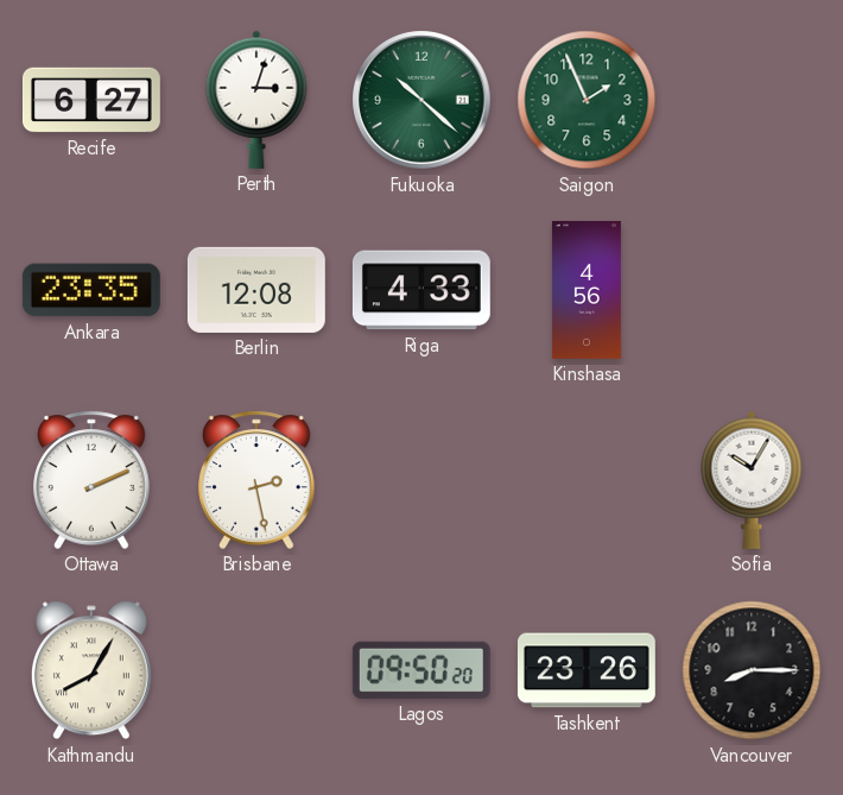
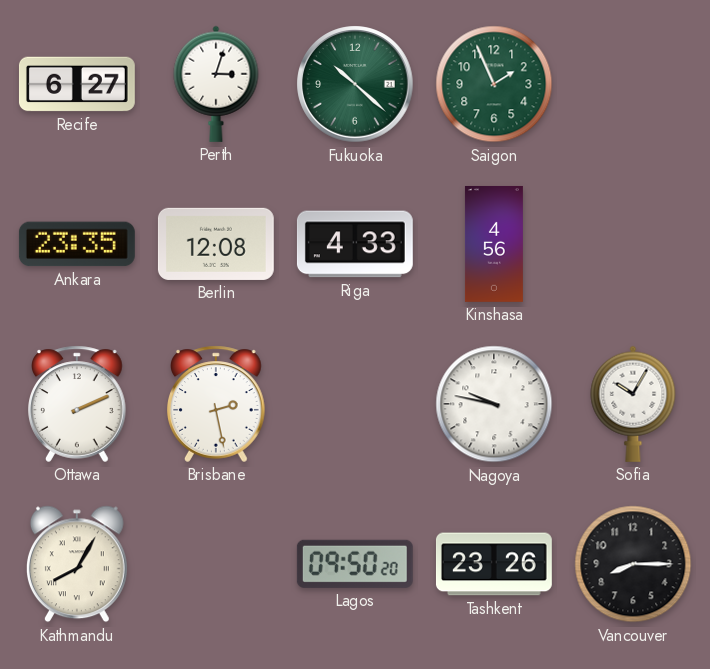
Nagoya: none -> 9:47 (494, 404)
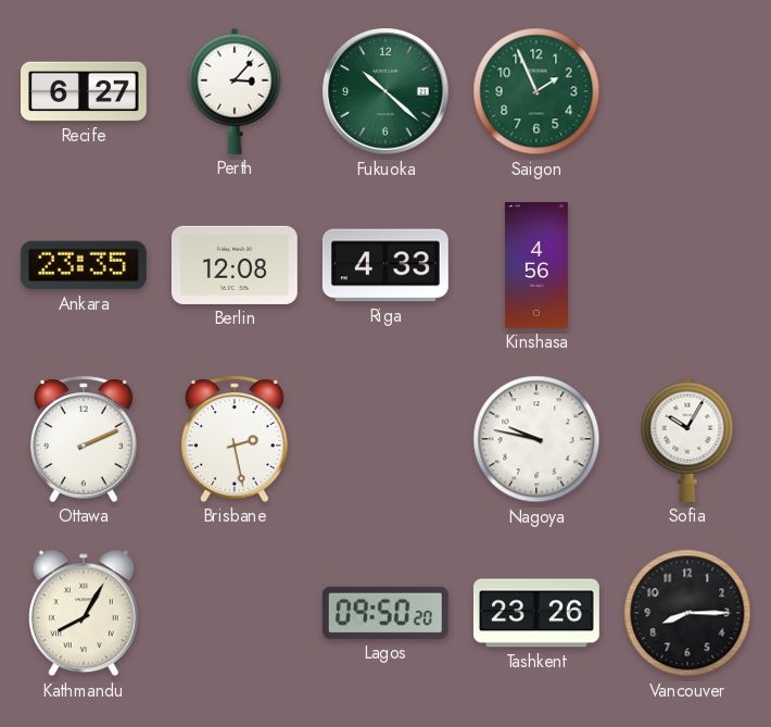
Perth: 3:03 -> 3:07 (235, 91)
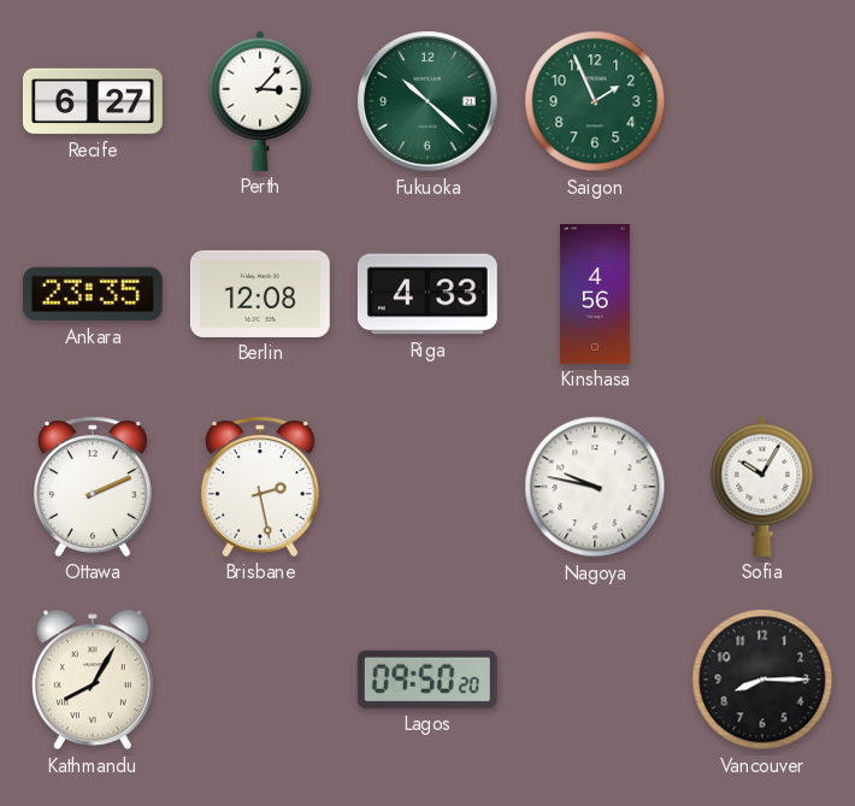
Tashkent: 23:26 -> none (536, 613)
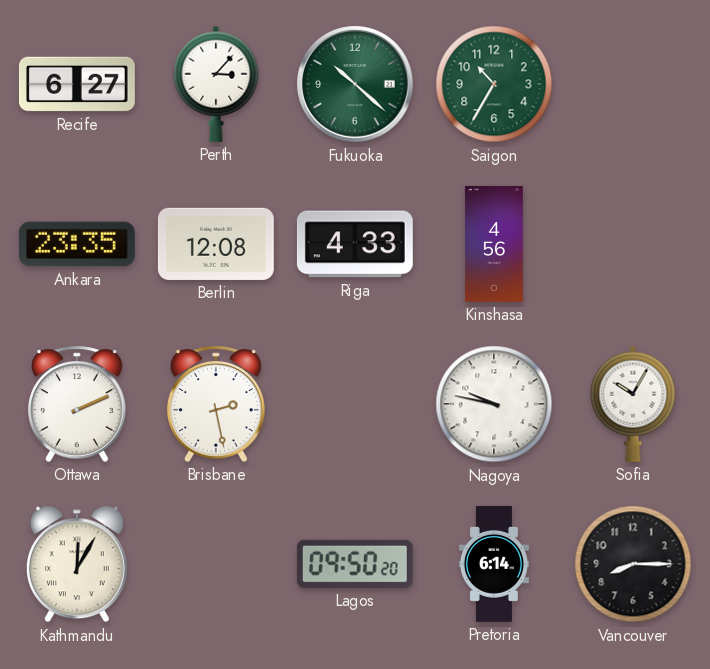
Saigon: 1:56 -> 10:35 (494, 84)
Kathmandu: 8:05 -> 12:05 (77, 564)
Pretoria: none -> 6:14 (494, 565)
